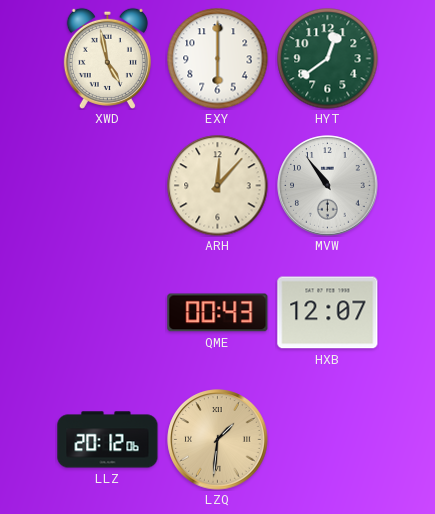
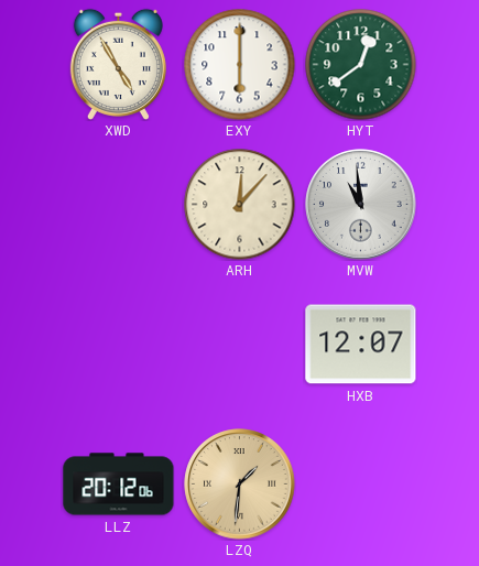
XWD: 4:58 -> 4:55 (118, 64)
MVW: 10:54 -> 10:59 (361, 205)
QME: 00:43 -> none (218, 313)
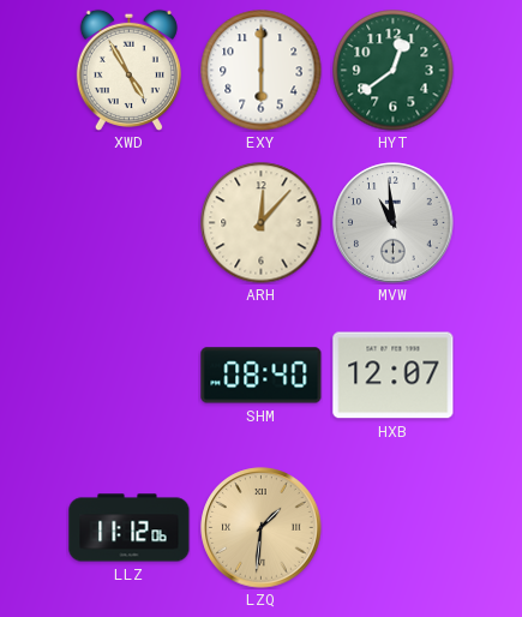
SHM: none -> 08:40 (262, 376)
LLZ: 20:12 -> 11:12 (130, 528)
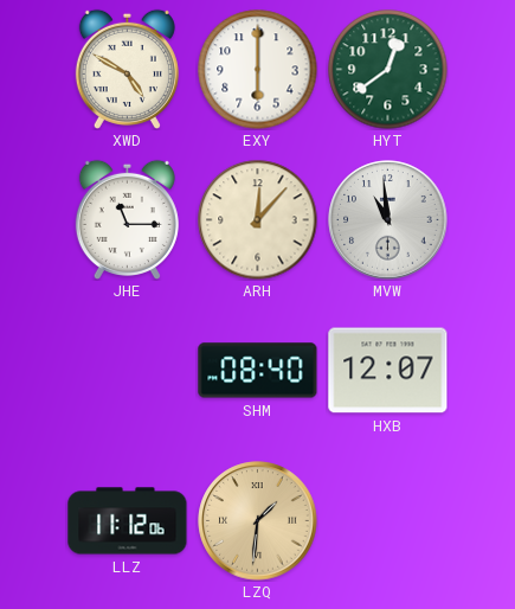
XWD: 4:55 -> 4:50 (127, 69)
JHE: none -> 11:15 (127, 219)
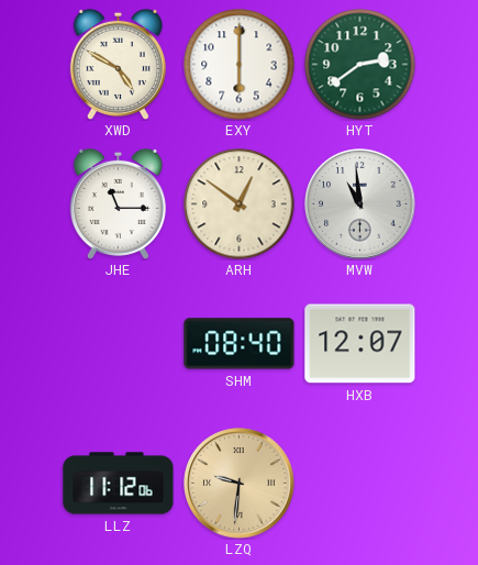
HYT: 12:39 -> 2:39 (360, 65)
ARH: 12:07 -> 12:51 (240, 204)
LZQ: 1:31 -> 9:31 (240, 484)
